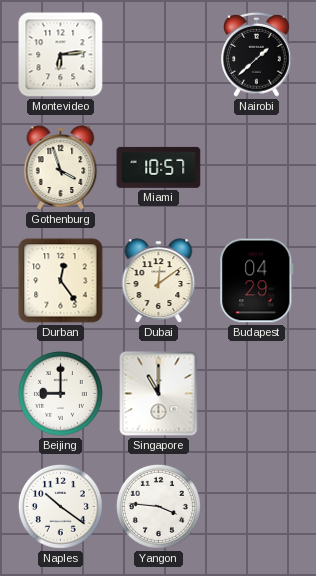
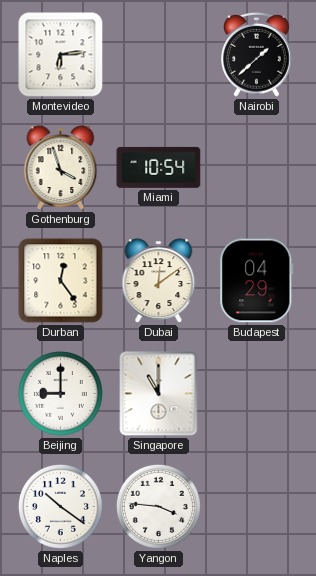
Miami: 10:57 -> 10:54 (159, 167)
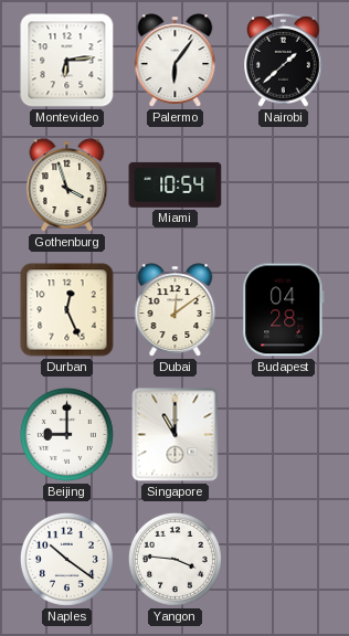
Palermo: none -> 6:06 (176, 61)
Durban: 12:24 -> 12:26 (67, 310)
Budapest: 04:29 -> 04:28 (284, 310)
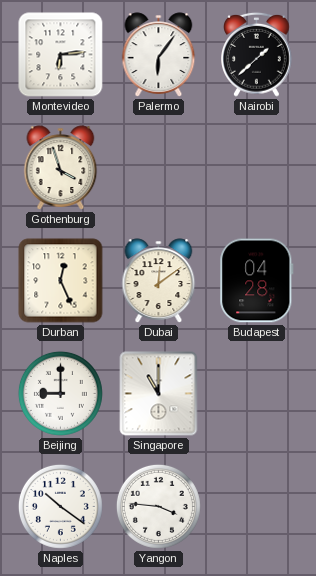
Miami: 10:54 -> none (176, 184)
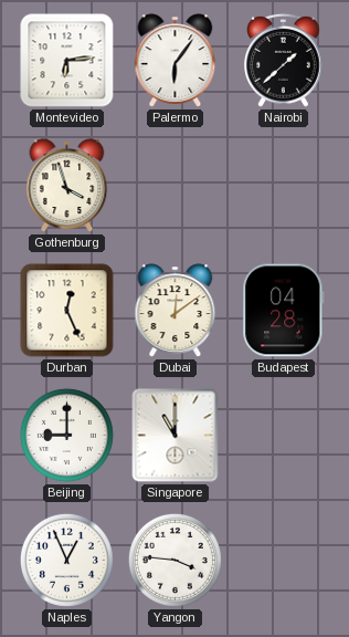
Naples: 10:21 -> 12:56 (66, 560)
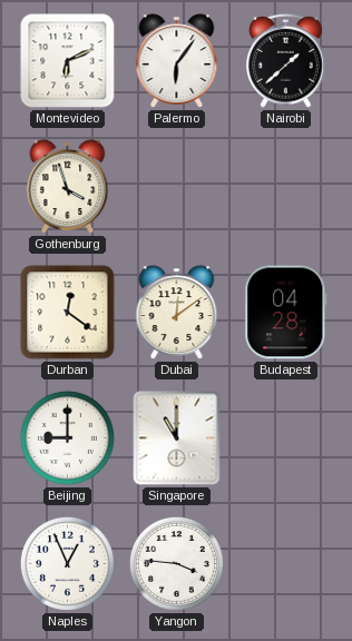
Montevideo: 6:14 -> 6:11 (68, 61)
Durban: 12:26 -> 12:21 (68, 313)
